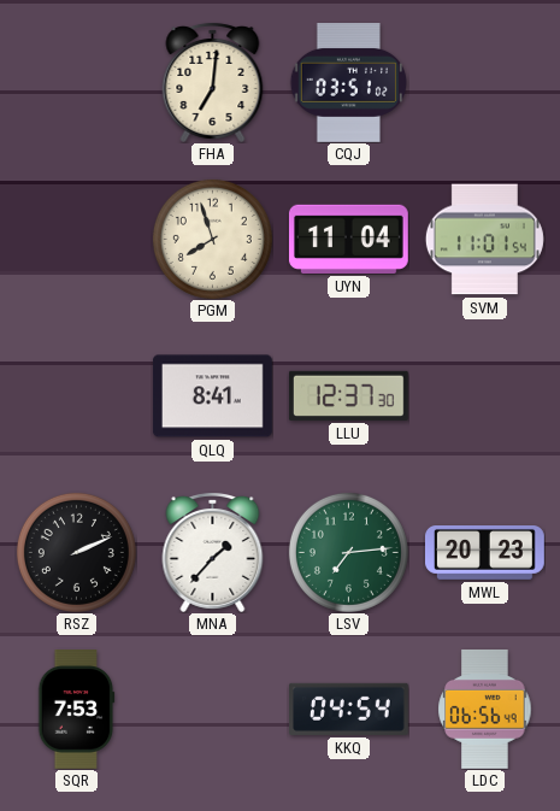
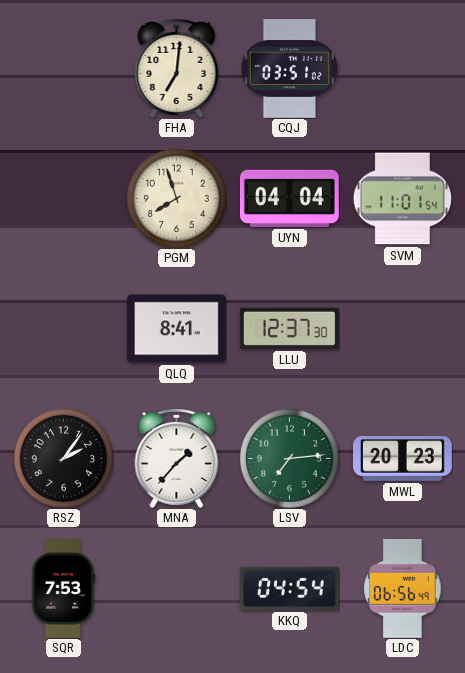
UYN: 11:04 -> 04:04 (289, 198)
RSZ: 2:11 -> 2:06 (63, 458)
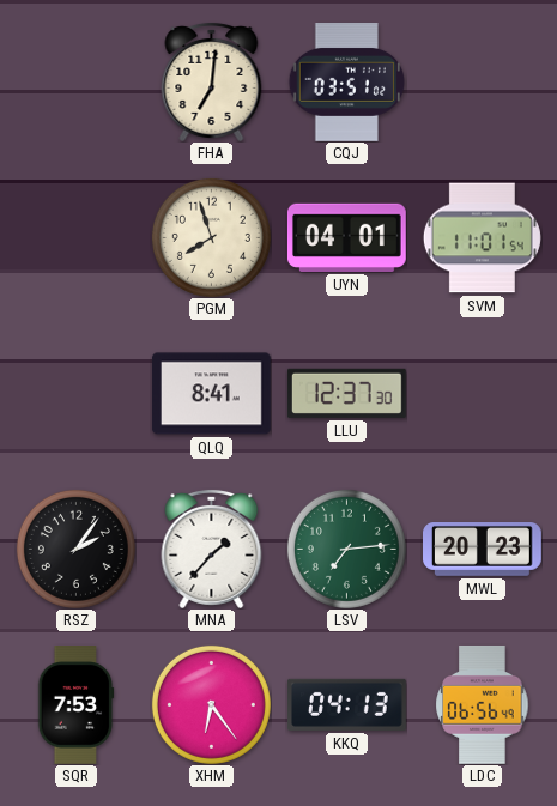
UYN: 04:04 -> 04:01 (346, 237)
XHM: none -> 6:24 (211, 704)
KKQ: 04:54 -> 04:13 (347, 704)
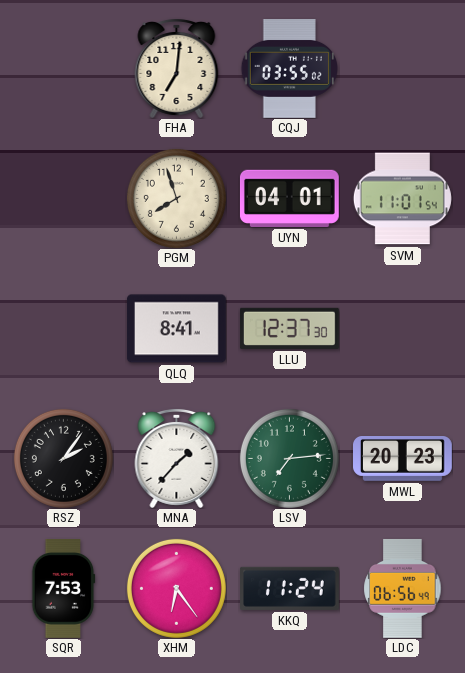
CQJ: 03:51 -> 03:55 (289, 69)
KKQ: 04:13 -> 11:24 (290, 588)
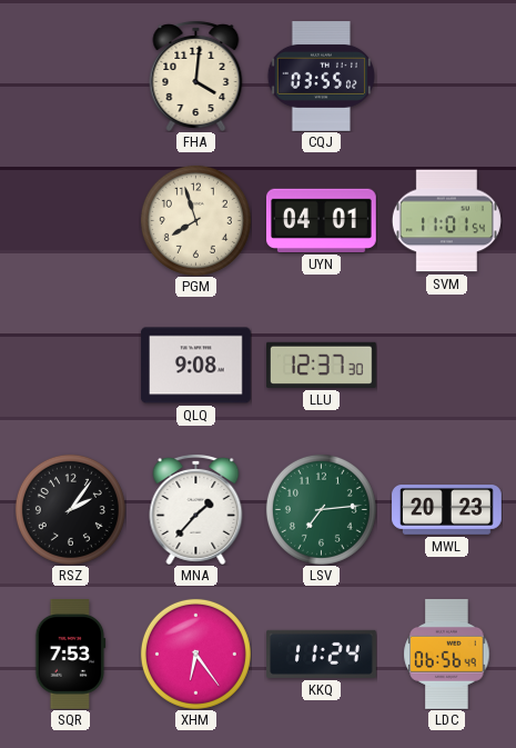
FHA: 7:01 -> 4:01 (196, 76)
QLQ: 8:41 -> 9:08 (195, 366)
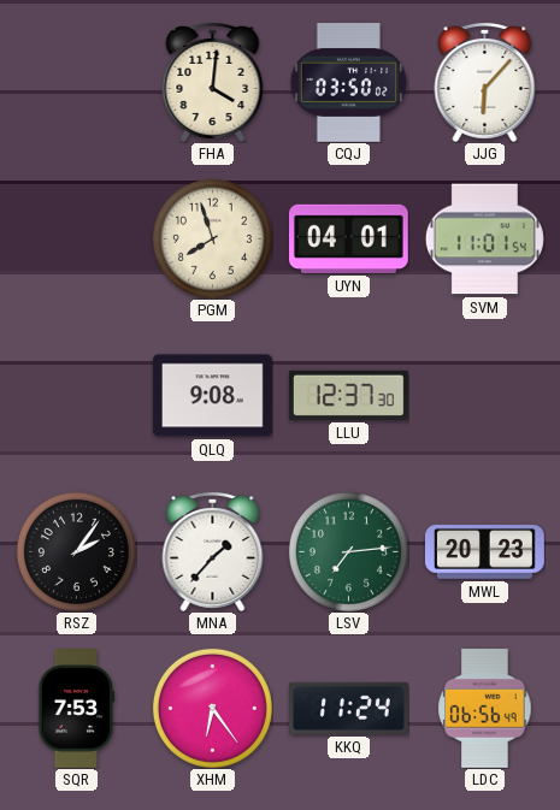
CQJ: 03:55 -> 03:50 (348, 83)
JJG: none -> 6:07 (485, 82)
